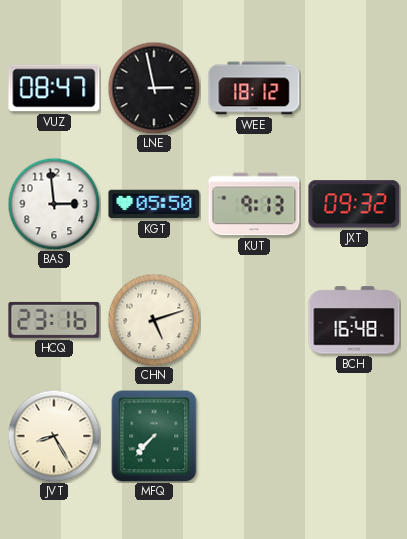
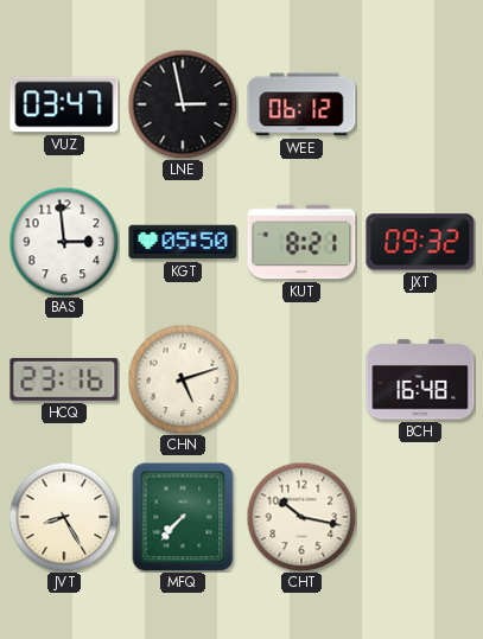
VUZ: 08:47 -> 03:47 (64, 104)
WEE: 18:12 -> 06:12 (301, 104)
KUT: 9:13 -> 8:21 (301, 242)
CHT: none -> 10:17 (301, 517)
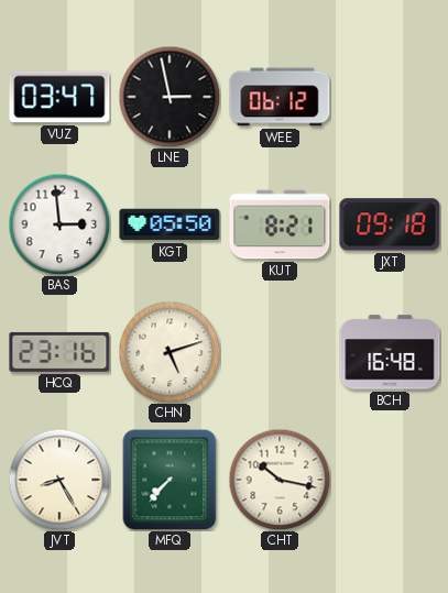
JXT: 09:32 -> 09:18 (390, 224)
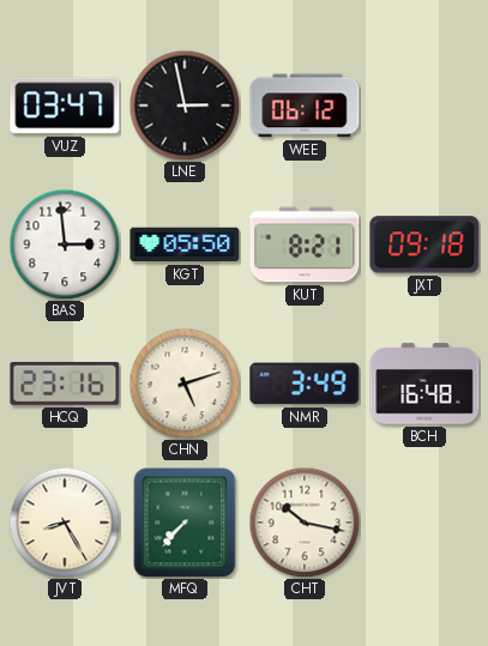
NMR: none -> 3:49 (305, 384)
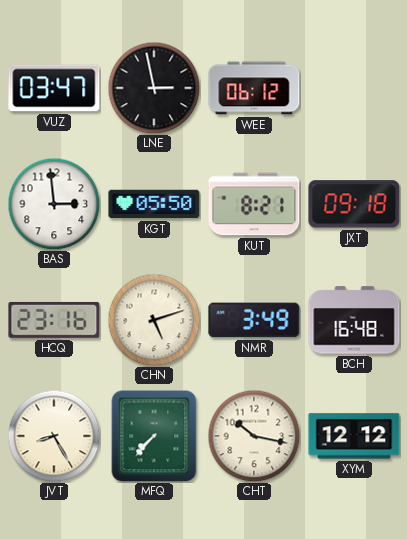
XYM: none -> 12:12 (354, 436)
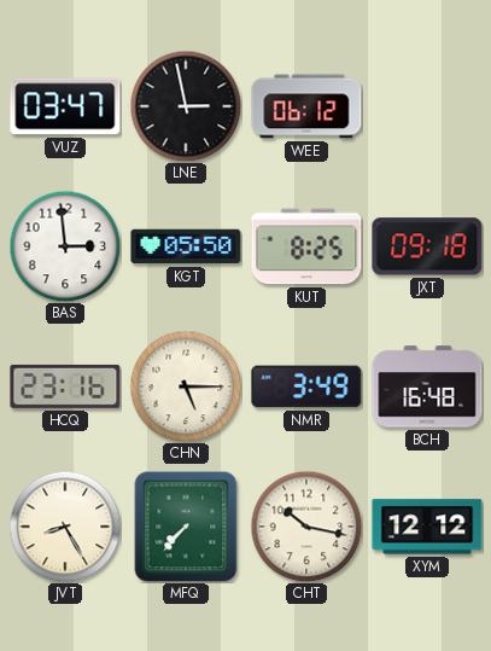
KUT: 8:21 -> 8:25 (306, 246)
CHN: 5:12 -> 5:15 (186, 386)
